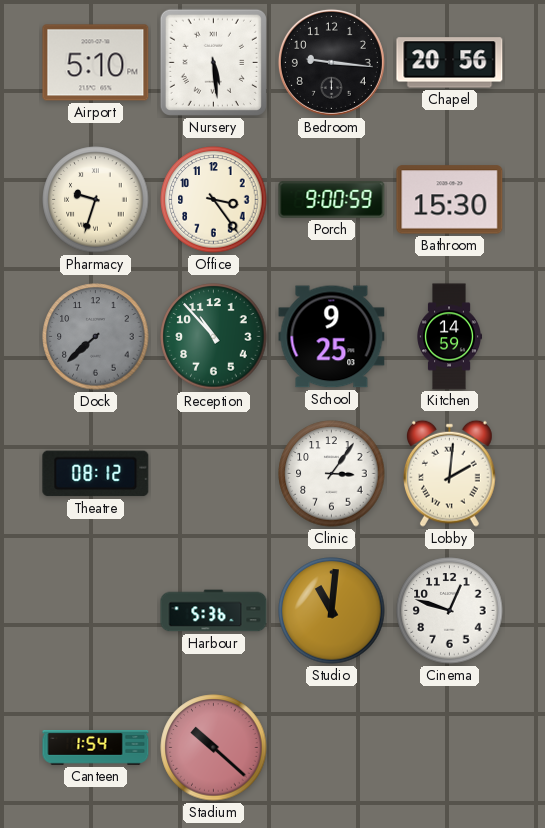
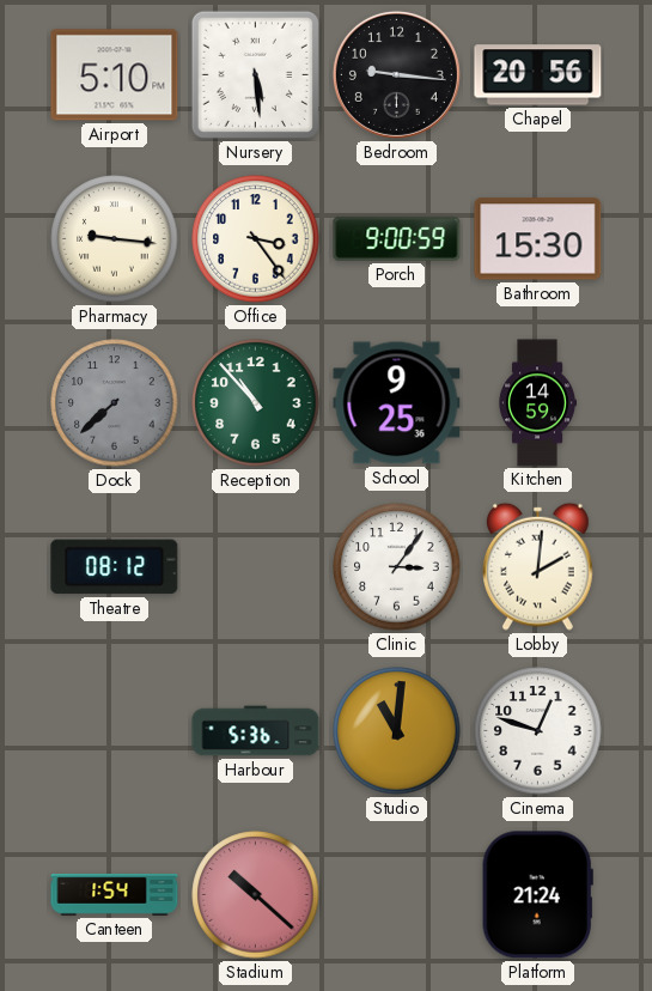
Pharmacy: 9:33 -> 9:16 (115, 239)
School: 9:25:03 -> 9:25:36 (397, 403)
Platform: none -> 21:24 (537, 895)
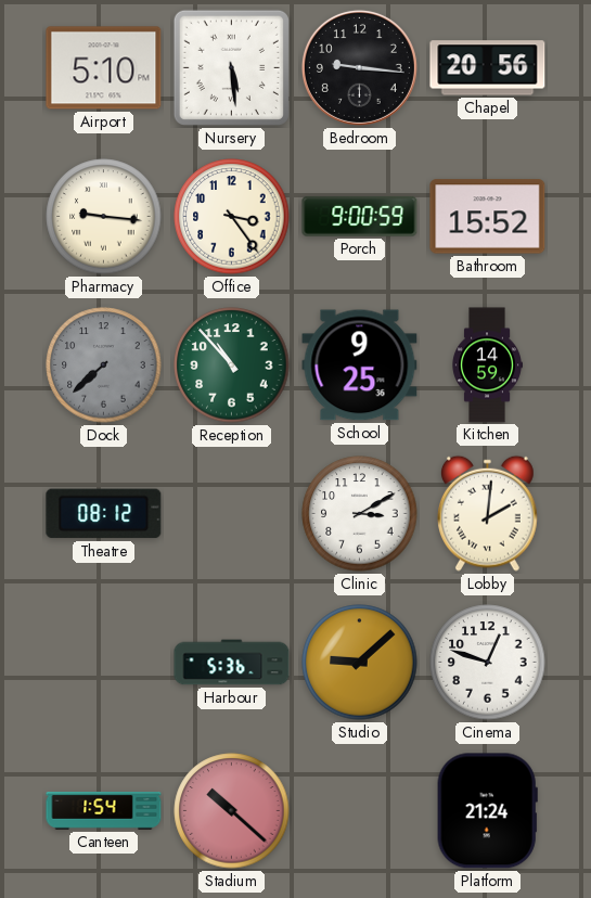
Bathroom: 15:30 -> 15:52 (488, 217)
Clinic: 3:06 -> 3:10 (360, 514)
Studio: 11:01 -> 9:08 (360, 663)
